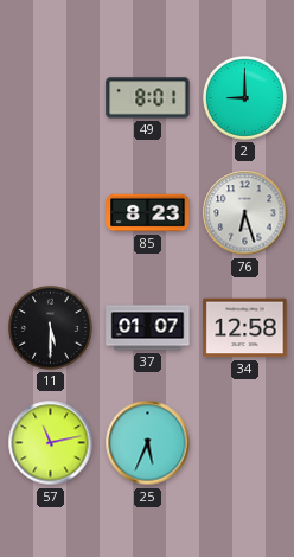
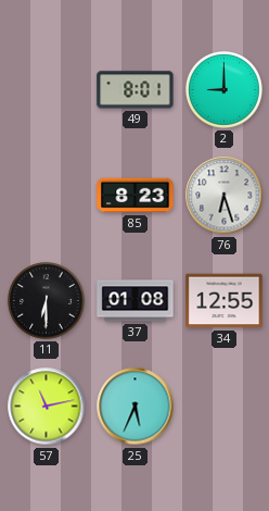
11: 5:30 -> 6:30 (47, 301)
37: 01:07 -> 01:08 (136, 301)
34: 12:58 -> 12:55 (225, 301)
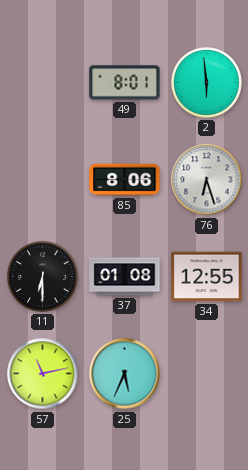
2: 9:00 -> 5:59 (207, 83)
85: 8:23 -> 8:06 (125, 180)
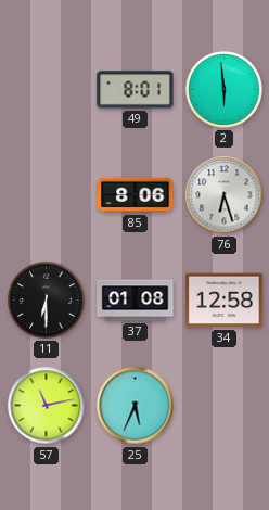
34: 12:55 -> 12:58 (225, 301)
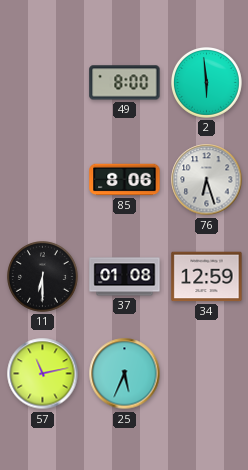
49: 8:01 -> 8:00 (125, 83)
34: 12:58 -> 12:59 (207, 277)
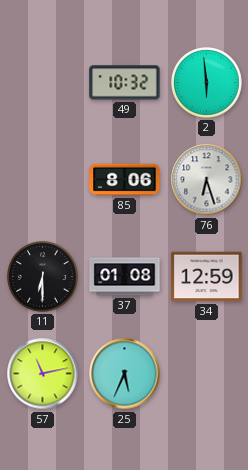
49: 8:00 -> 10:32 (125, 83)
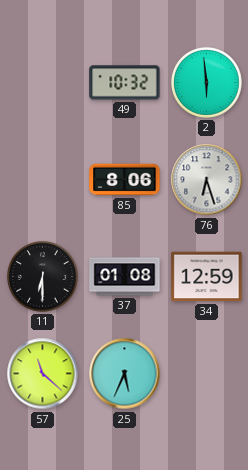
57: 11:13 -> 11:22 (43, 374)
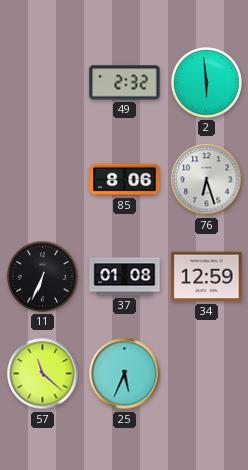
49: 10:32 -> 2:32 (125, 83)
11: 6:30 -> 6:34 (43, 277)
